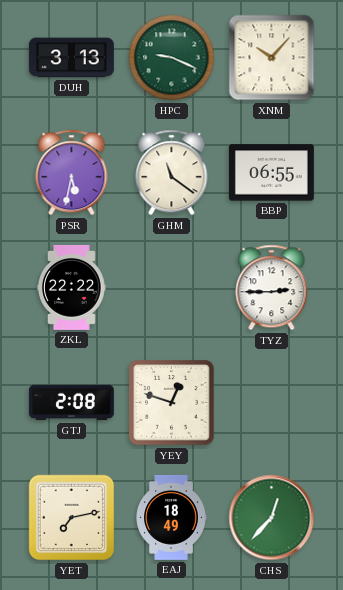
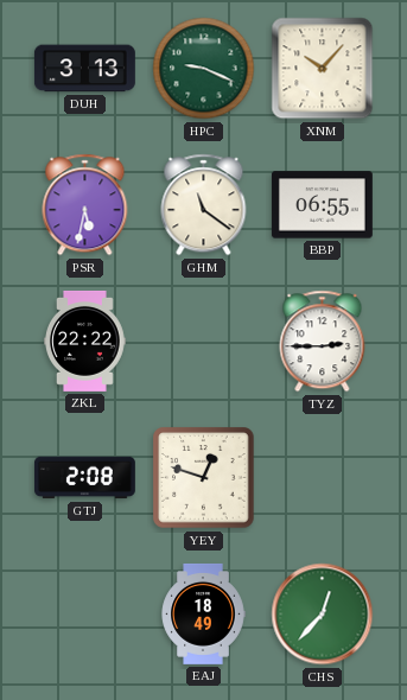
YET: 7:13 -> none (72, 518)
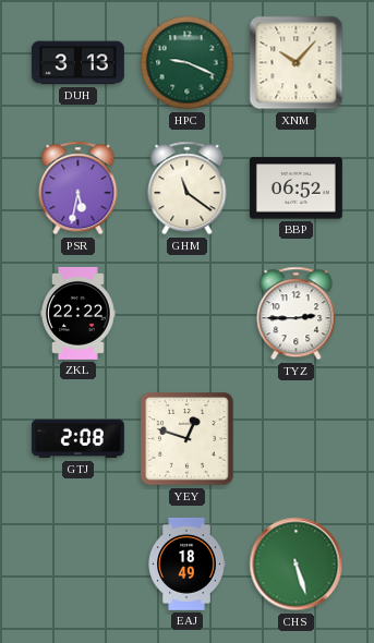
BBP: 06:55 -> 06:52 (295, 189)
CHS: 12:37 -> 5:27 (297, 565)
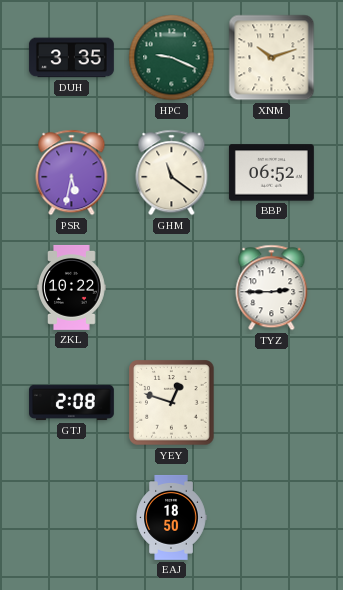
DUH: 3:13 -> 3:35 (71, 58)
XNM: 10:07 -> 10:12 (272, 58)
ZKL: 22:22 -> 10:22 (72, 287)
EAJ: 18:49 -> 18:50 (171, 517)
CHS: 5:27 -> none (297, 565)
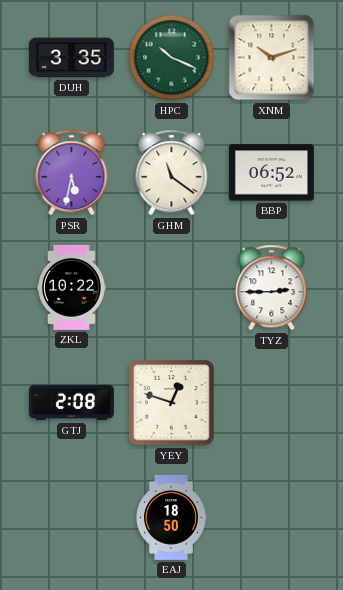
HPC: 9:19 -> 10:19 (172, 58)
